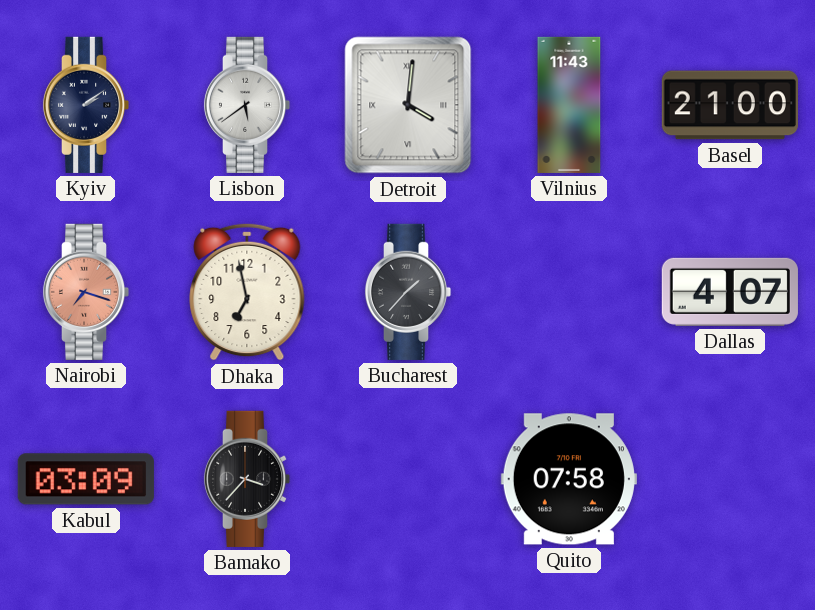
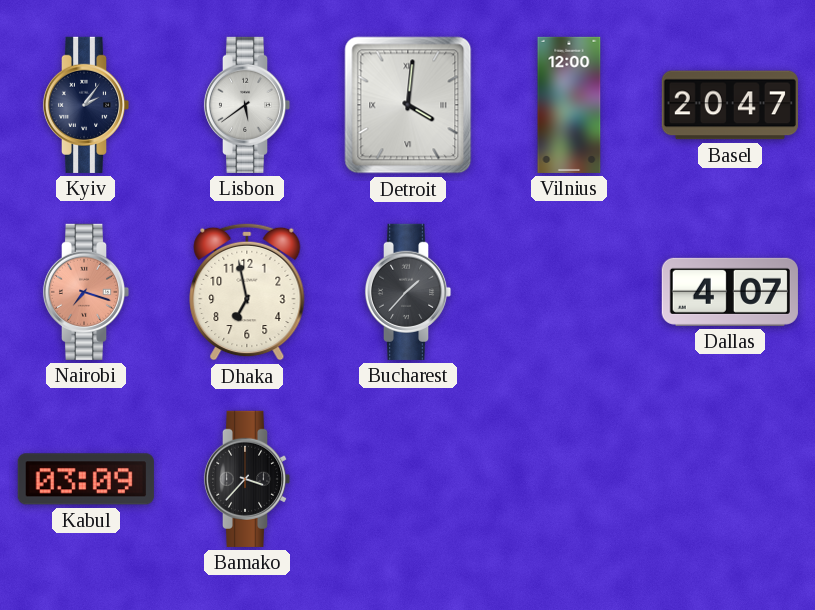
Kyiv: 2:09 -> 2:06 (86, 105)
Vilnius: 11:43 -> 12:00 (569, 105)
Basel: 21:00 -> 20:47 (730, 105)
Quito: 07:58 -> none (569, 479)
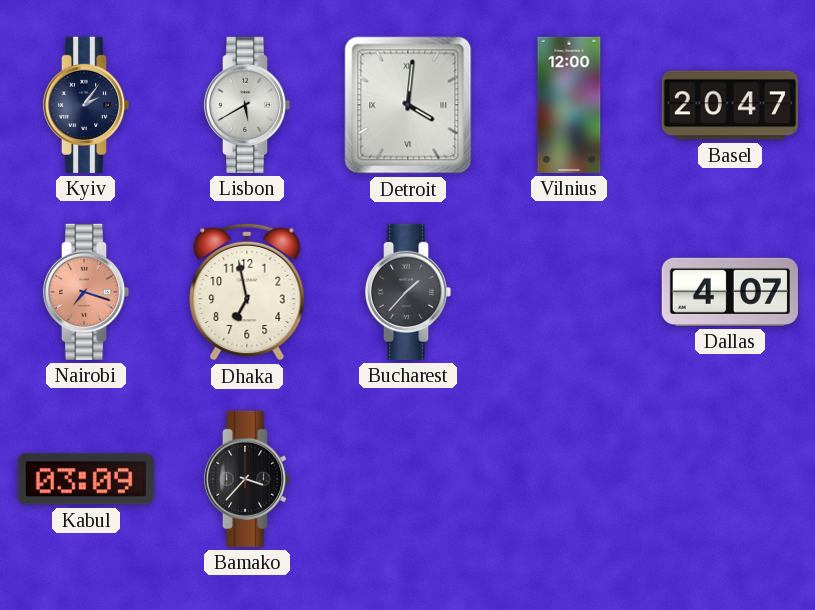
Lisbon: 5:39 -> 5:40 (247, 105)
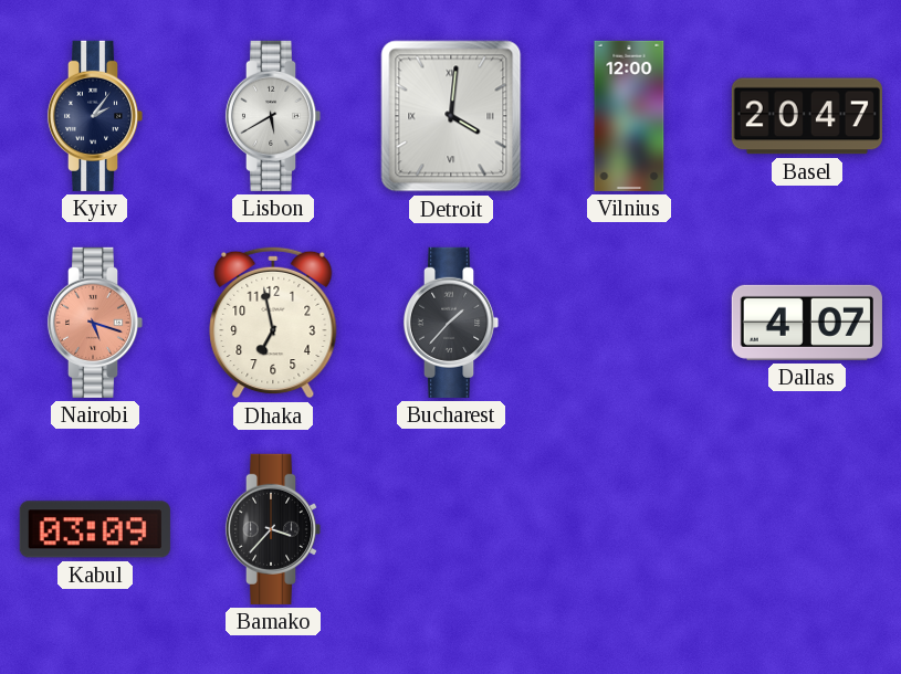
Nairobi: 7:18 -> 5:18 (95, 323)
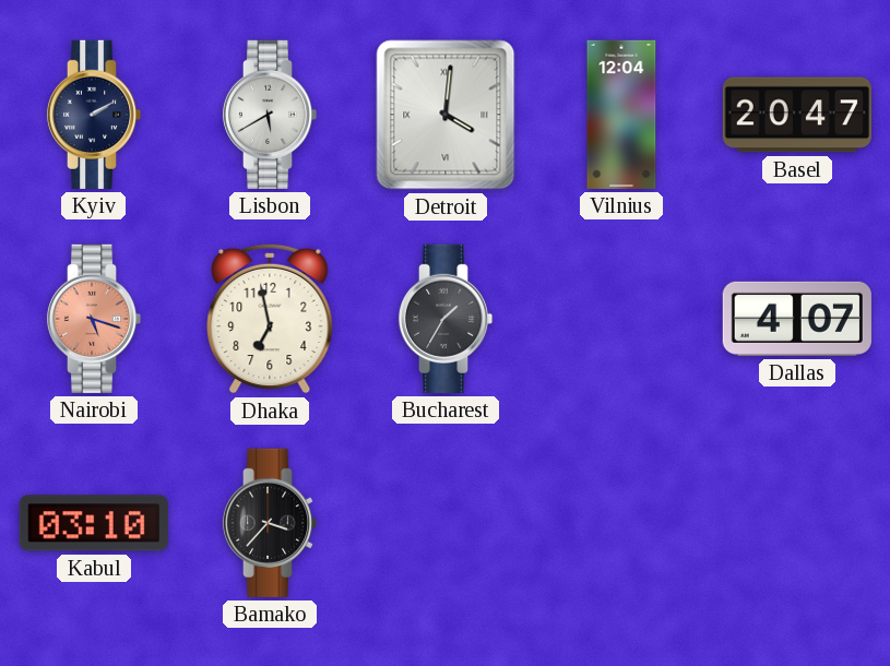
Kyiv: 2:06 -> 2:10 (94, 115)
Vilnius: 12:00 -> 12:04 (621, 115)
Bucharest: 1:37 -> 1:35 (446, 319)
Kabul: 03:09 -> 03:10 (94, 523)
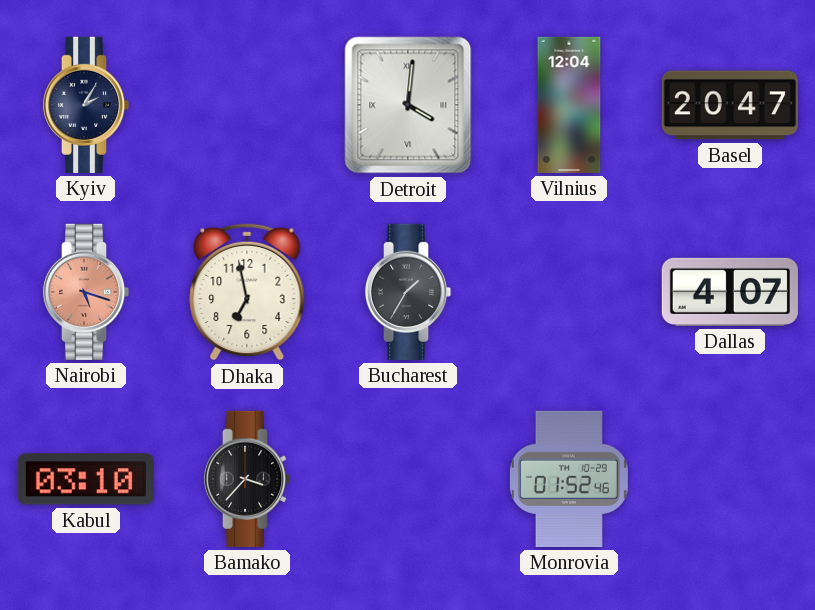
Kyiv: 2:10 -> 2:05 (86, 105)
Lisbon: 5:40 -> none (270, 115)
Monrovia: none -> 01:52 (569, 479)
